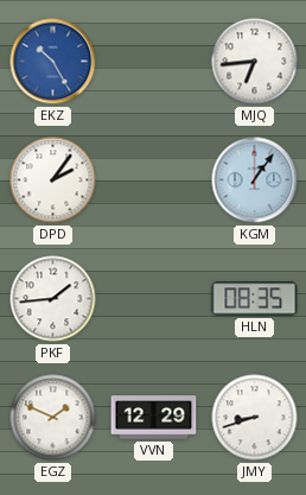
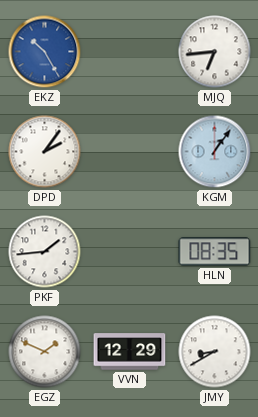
JMY: 8:42 -> 8:40 (215, 352)
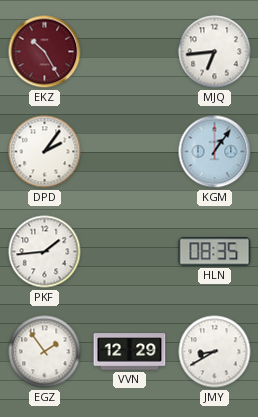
EKZ dial: blue -> burgundy (45, 52)
EGZ: 1:49 -> 1:54 (45, 352)
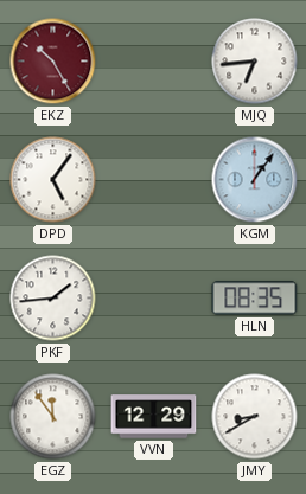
DPD: 2:06 -> 5:06 (53, 180)
EGZ: 1:54 -> 11:54 (53, 417)
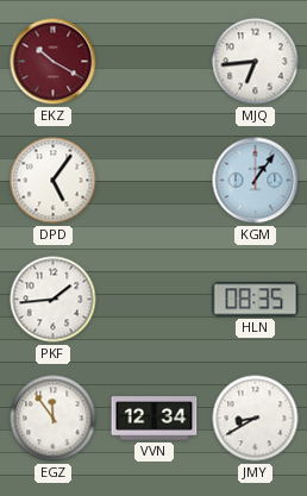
EKZ: 10:25 -> 10:20 (54, 62)
VVN: 12:29 -> 12:34 (155, 419)
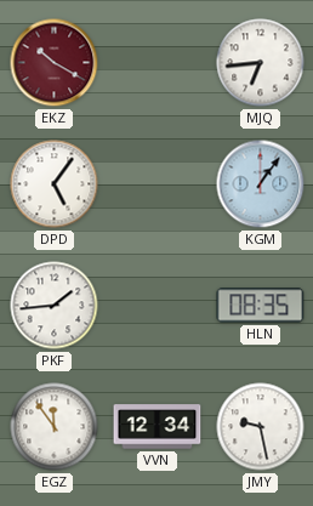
JMY: 8:40 -> 9:28 (261, 427)
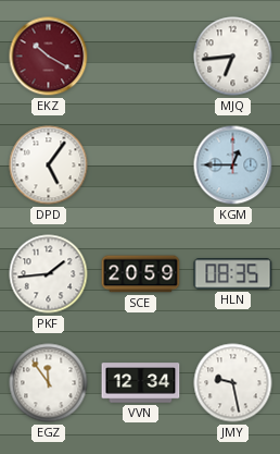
KGM: 1:06 -> 12:45 (233, 165)
SCE: none -> 20:59 (141, 274)
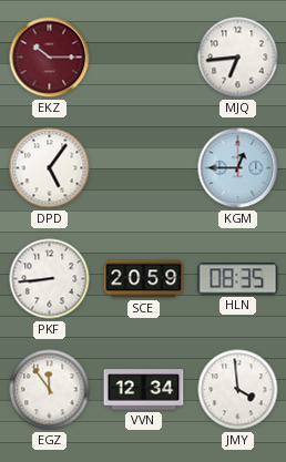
EKZ: 10:20 -> 10:15 (50, 58)
PKF: 1:44 -> 8:44 (50, 279)
JMY: 9:28 -> 3:59 (238, 390)
